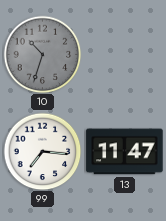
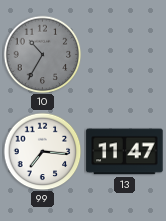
10: 10:33 -> 10:35 (42, 54)
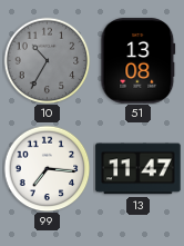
51: none -> 13:08 (139, 61)
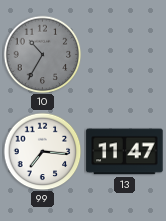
51: 13:08 -> none (139, 61)
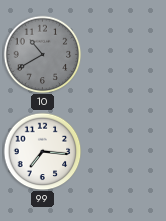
10: 10:35 -> 10:40 (42, 54)
13: 11:47 -> none (125, 152)
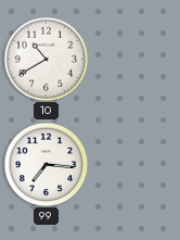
10 dial: grey -> white (46, 59)
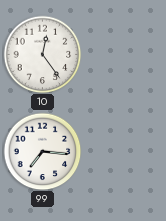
10: 10:40 -> 12:24 (42, 54)
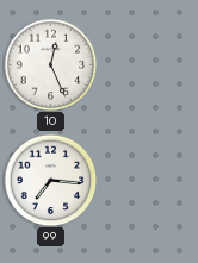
10: 12:24 -> 12:26 (50, 64)
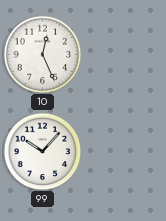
99: 7:16 -> 10:07 (42, 151)
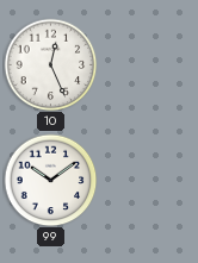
99: 10:07 -> 10:09 (50, 180)
